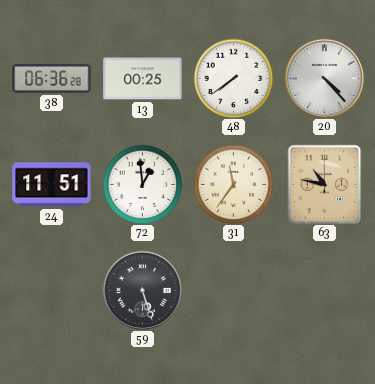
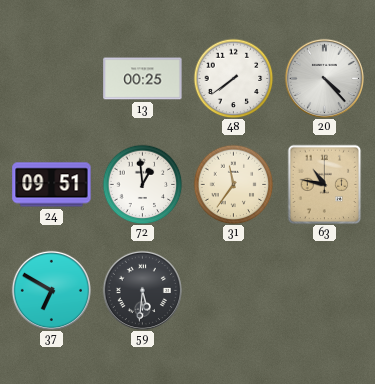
38: 06:36 -> none (52, 78)
24: 11:51 -> 09:51 (52, 185)
37: none -> 6:50 (51, 290)
59: 5:27 -> 5:31 (142, 290)
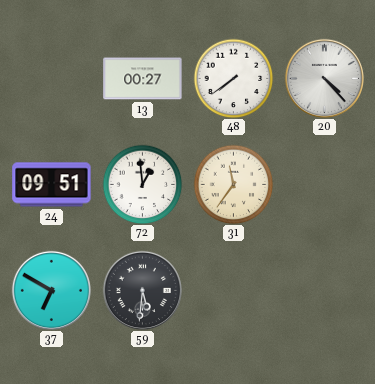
13: 00:25 -> 00:27 (143, 79)
63: 10:47 -> none (325, 184)
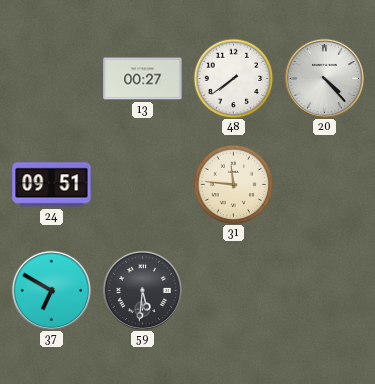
72: 12:59 -> none (142, 184)
31: 11:36 -> 11:46 (233, 184)
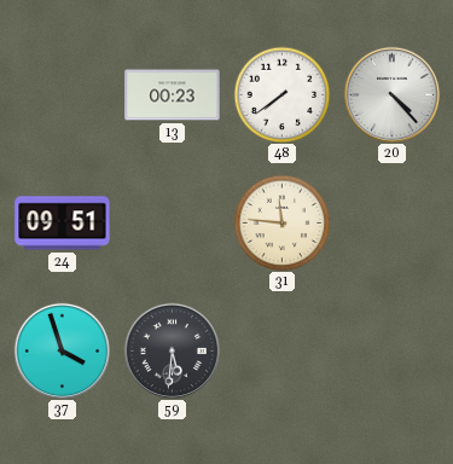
13: 00:27 -> 00:23 (173, 95)
37: 6:50 -> 3:57 (62, 350)
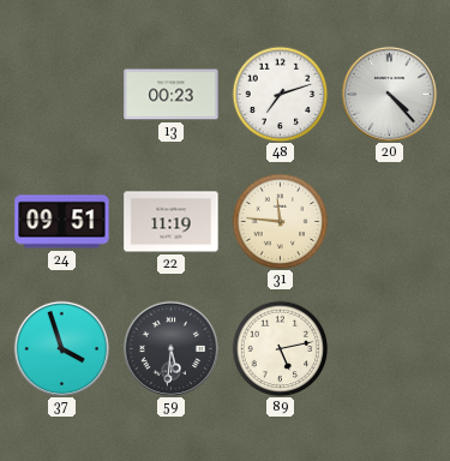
48: 7:39 -> 7:12 (280, 94)
22: none -> 11:19 (172, 222)
89: none -> 5:13 (280, 348)
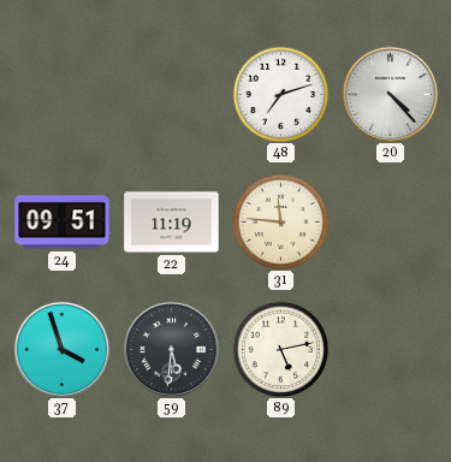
13: 00:23 -> none (172, 95)
